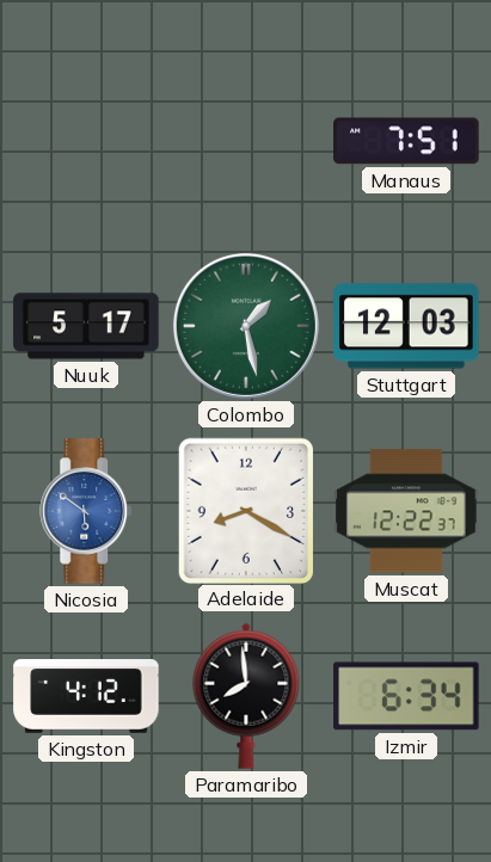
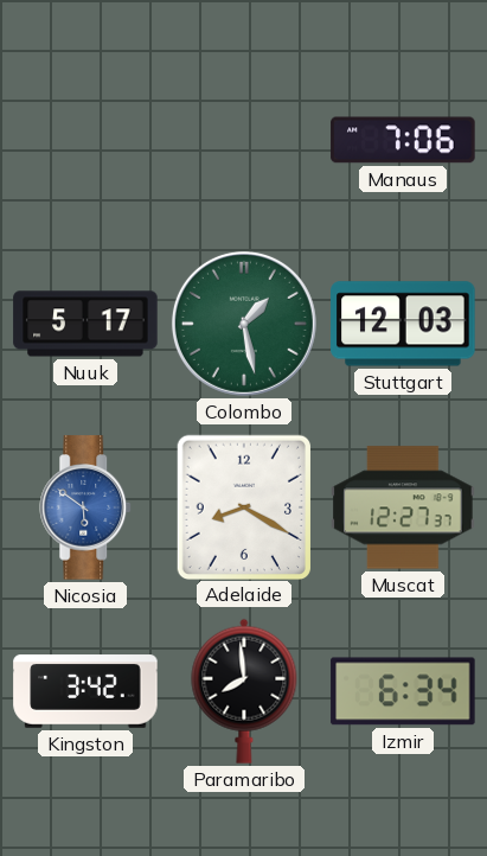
Manaus: 7:51 -> 7:06 (403, 140)
Muscat: 12:22 -> 12:27 (403, 507)
Kingston: 4:12 -> 3:42 (85, 691)
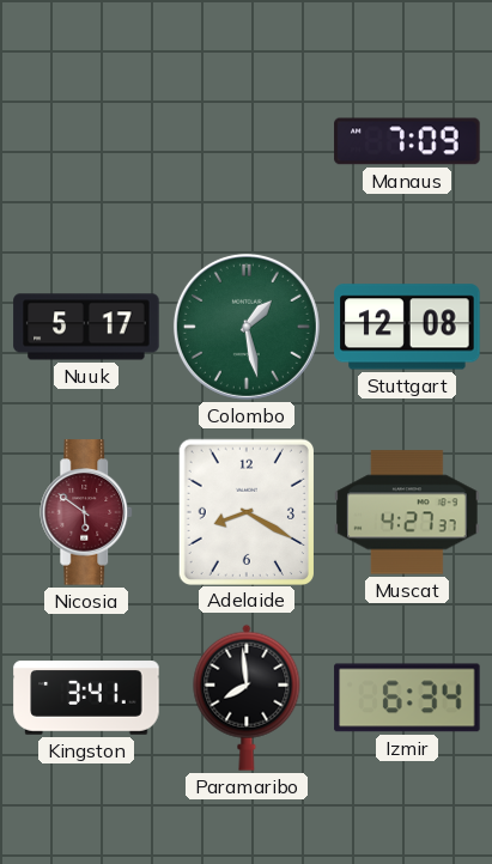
Manaus: 7:06 -> 7:09 (407, 141)
Stuttgart: 12:03 -> 12:08 (407, 327)
Nicosia dial: blue -> burgundy (87, 512)
Muscat: 12:27 -> 4:27 (407, 512)
Kingston: 3:42 -> 3:41 (86, 698)
